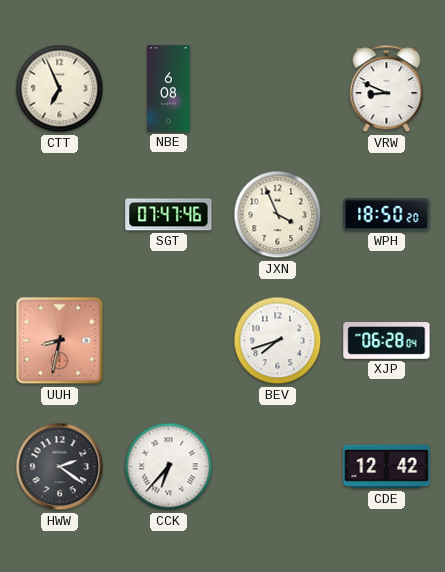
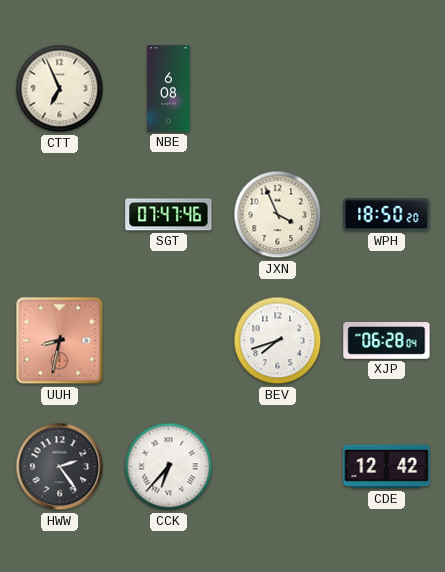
VRW: 8:49 -> none (387, 89)
HWW: 2:21 -> 2:24 (60, 467)
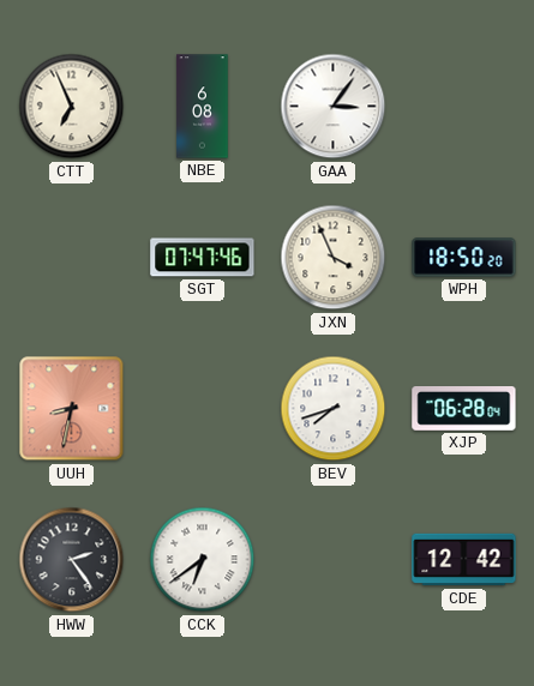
GAA: none -> 3:06 (334, 107)
CCK: 6:37 -> 6:39 (203, 560)
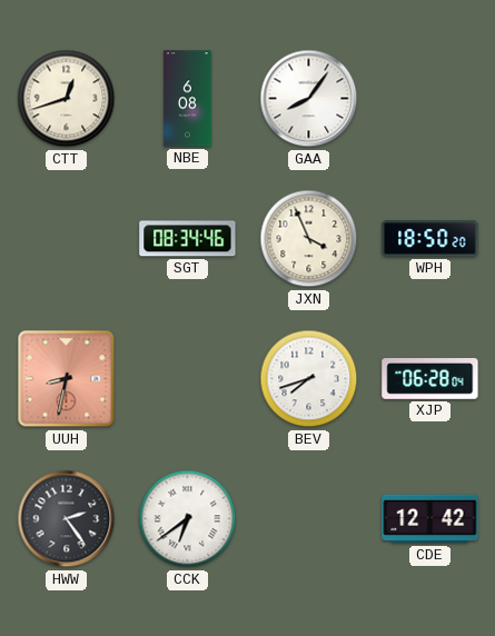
CTT: 6:56 -> 12:42 (67, 99)
GAA: 3:06 -> 8:06 (309, 99)
SGT: 07:47 -> 08:34 (188, 239)
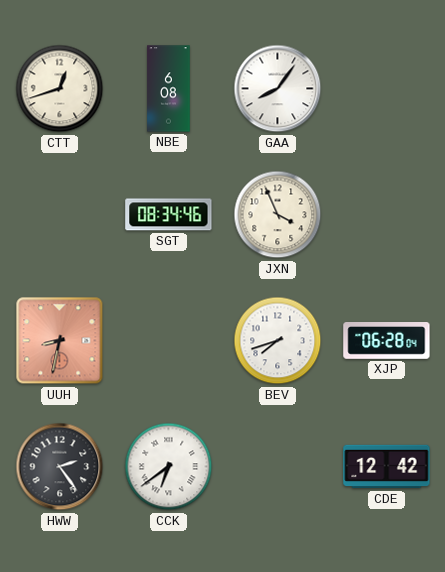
WPH: 18:50 -> none (430, 239)
